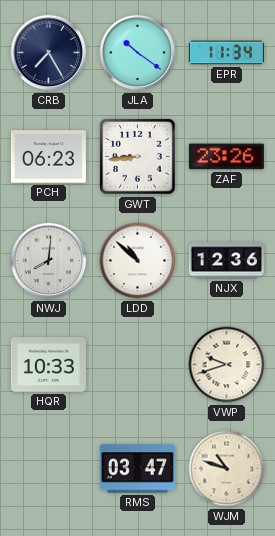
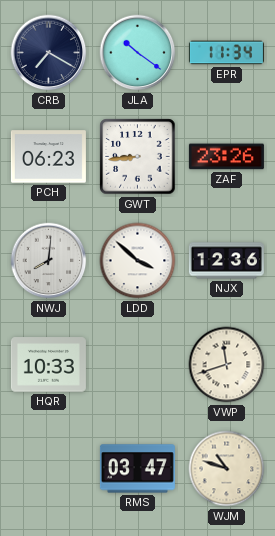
CRB: 7:25 -> 7:20 (49, 53)
LDD: 10:52 -> 3:52 (138, 261)
VWP: 9:42 -> 11:42 (227, 365)
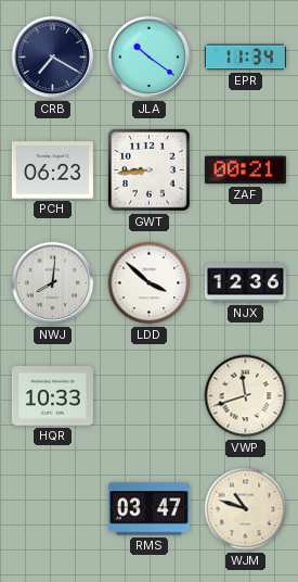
ZAF: 23:26 -> 00:21 (245, 170)
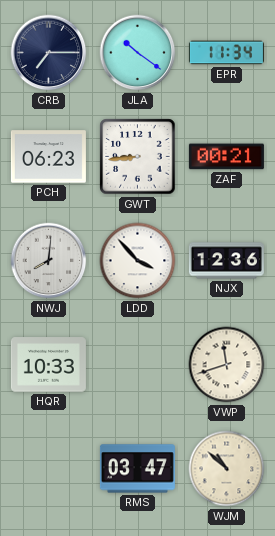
CRB: 7:20 -> 7:15 (49, 53)
LDD: 3:52 -> 3:53 (138, 261)
WJM: 10:48 -> 10:52 (227, 469)
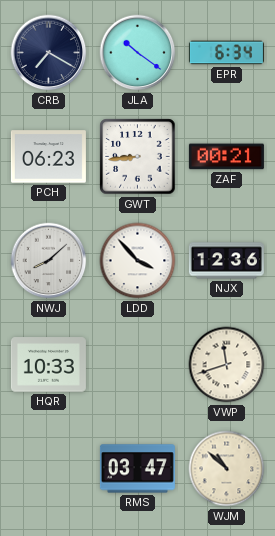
CRB: 7:15 -> 7:20 (49, 53)
EPR: 11:34 -> 6:34 (226, 53)
NWJ: 8:01 -> 8:08 (49, 261)
